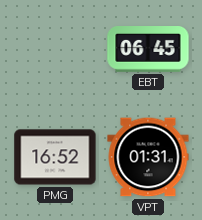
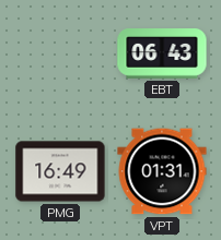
EBT: 06:45 -> 06:43 (162, 53)
PMG: 16:52 -> 16:49 (60, 171)
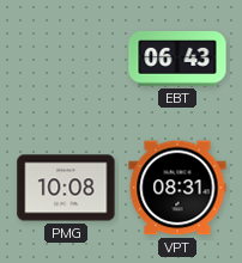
PMG: 16:49 -> 10:08 (66, 188)
VPT: 01:31 -> 08:31 (177, 188)
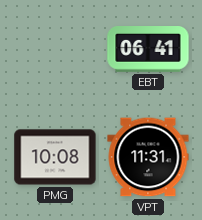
EBT: 06:43 -> 06:41 (148, 49)
VPT: 08:31 -> 11:31 (148, 157)
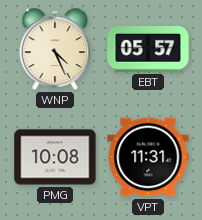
WNP: none -> 4:26 (55, 49)
EBT: 06:41 -> 05:57 (148, 49)
